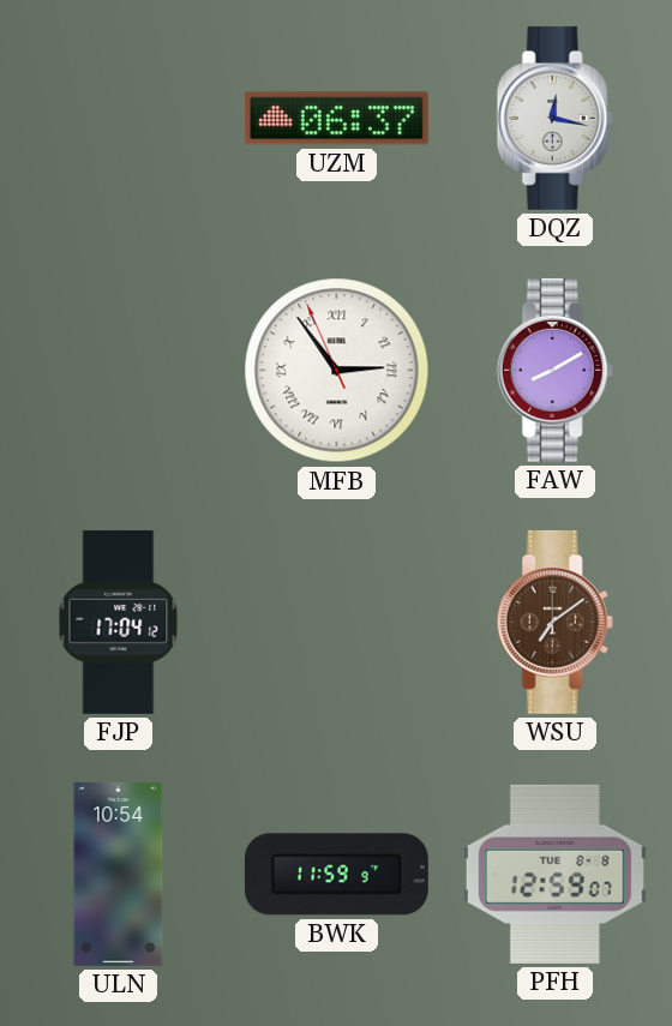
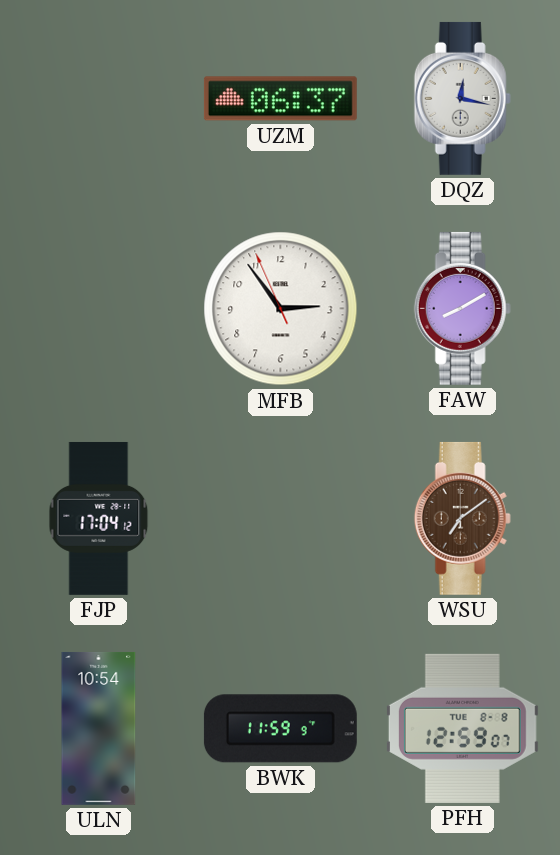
MFB numerals: Roman -> Arabic (281, 309)
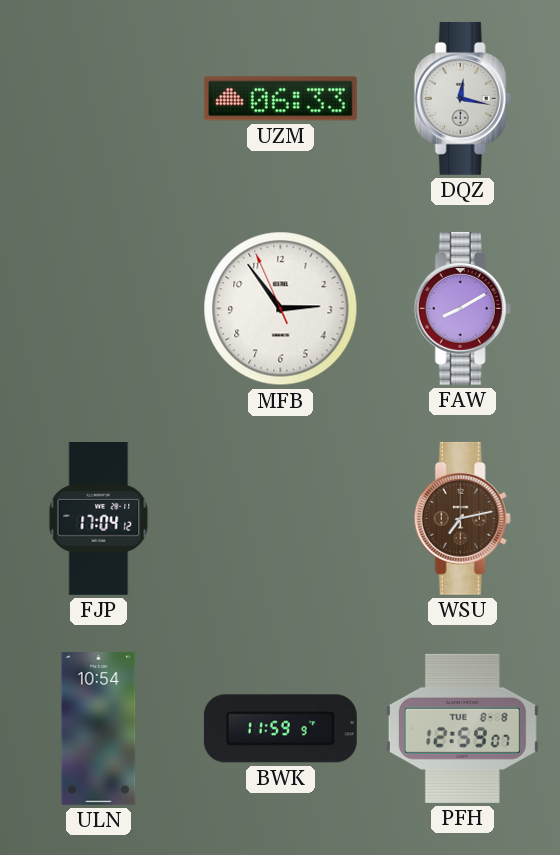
UZM: 06:37 -> 06:33 (280, 99)
WSU: 7:09 -> 7:13 (462, 518)
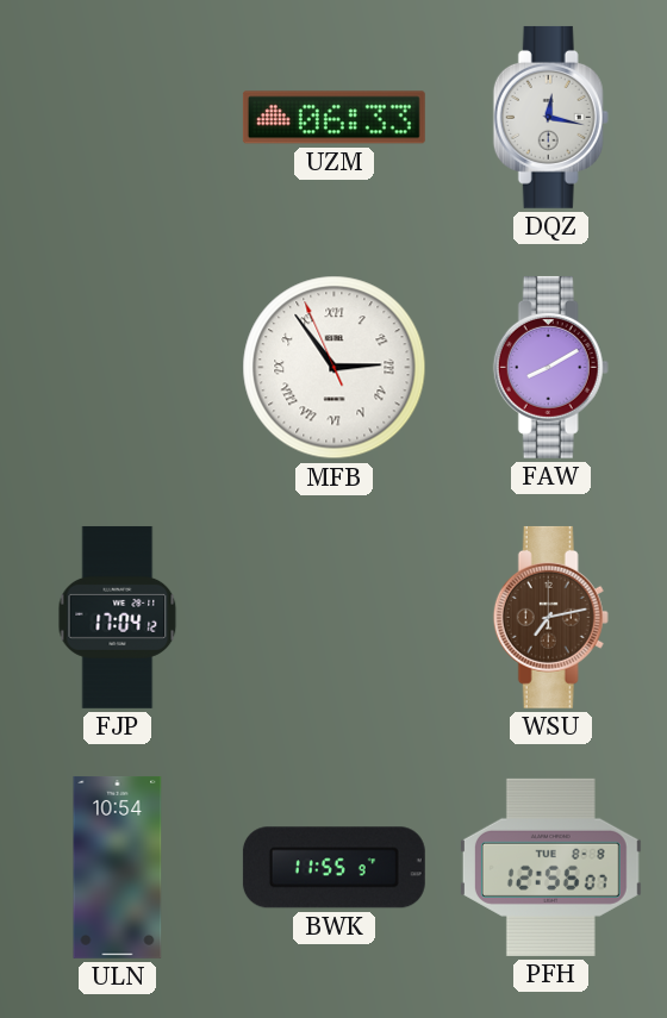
MFB numerals: Arabic -> Roman (335, 368)
BWK: 11:59 -> 11:55 (333, 868)
PFH: 12:59 -> 12:56 (550, 867)
